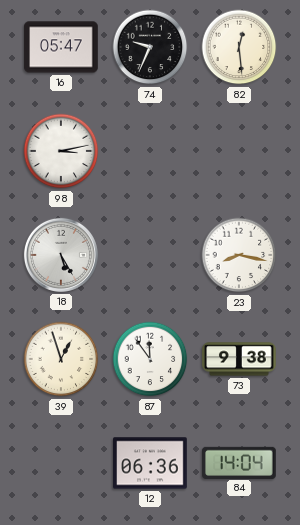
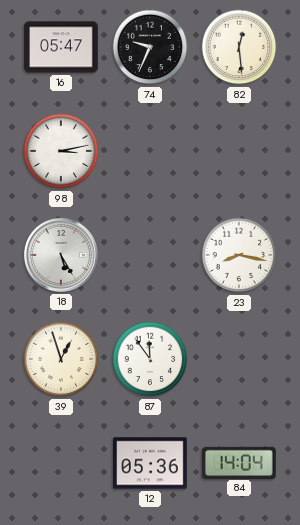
73: 9:38 -> none (239, 359)
12: 06:36 -> 05:36 (150, 463)
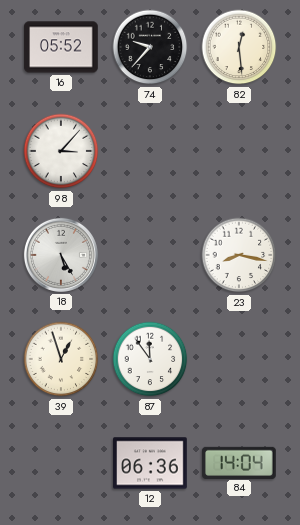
16: 05:47 -> 05:52 (61, 47)
74: 9:34 -> 9:37 (150, 47)
98: 3:13 -> 3:07 (61, 151)
12: 05:36 -> 06:36 (150, 463)
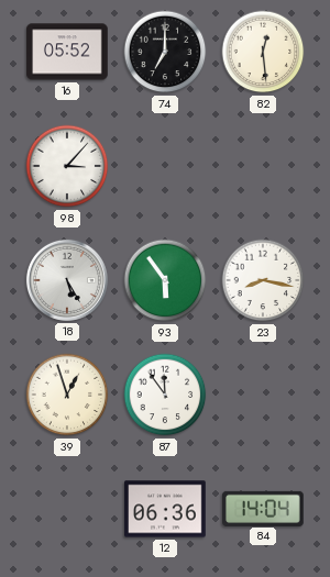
74: 9:37 -> 7:00 (165, 52)
93: none -> 5:54 (165, 280)
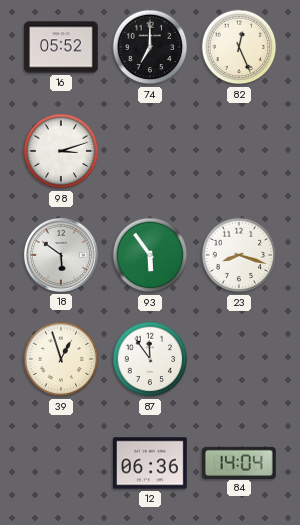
82: 12:29 -> 12:26 (239, 47)
98: 3:07 -> 3:12 (61, 151)
18: 5:25 -> 5:51 (61, 255)
23: 8:17 -> 8:18 (239, 255)
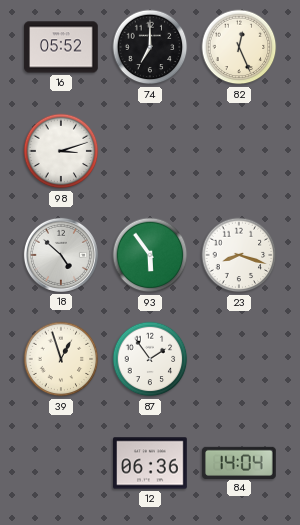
18: 5:51 -> 4:52 (61, 255)
87: 11:54 -> 1:54 (150, 359)
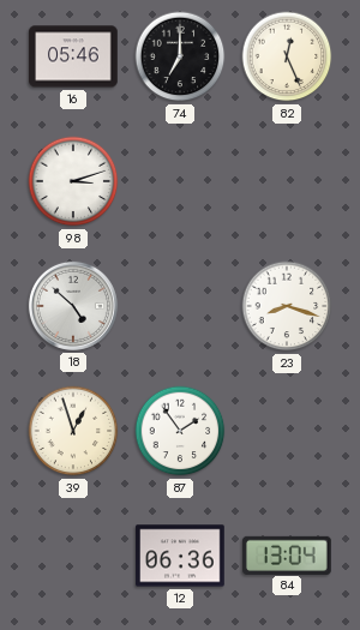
16: 05:52 -> 05:46 (73, 56)
93: 5:54 -> none (150, 255)
84: 14:04 -> 13:04 (287, 554)
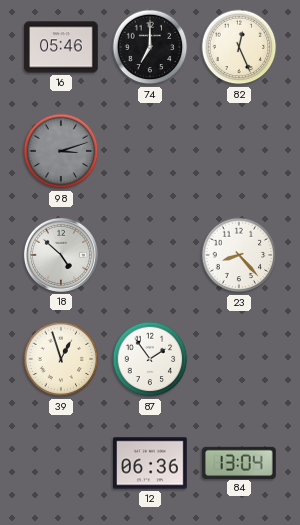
98 dial: white -> grey (61, 151)
23: 8:18 -> 8:23 (239, 255)
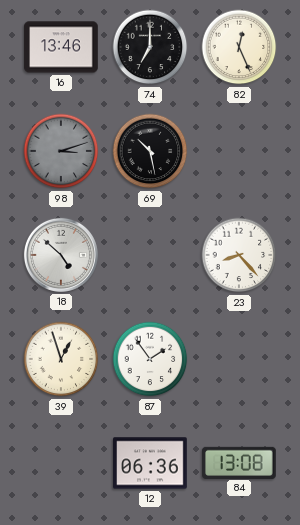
16: 05:46 -> 13:46 (61, 47)
69: none -> 10:28 (150, 151)
84: 13:04 -> 13:08 (239, 462)
